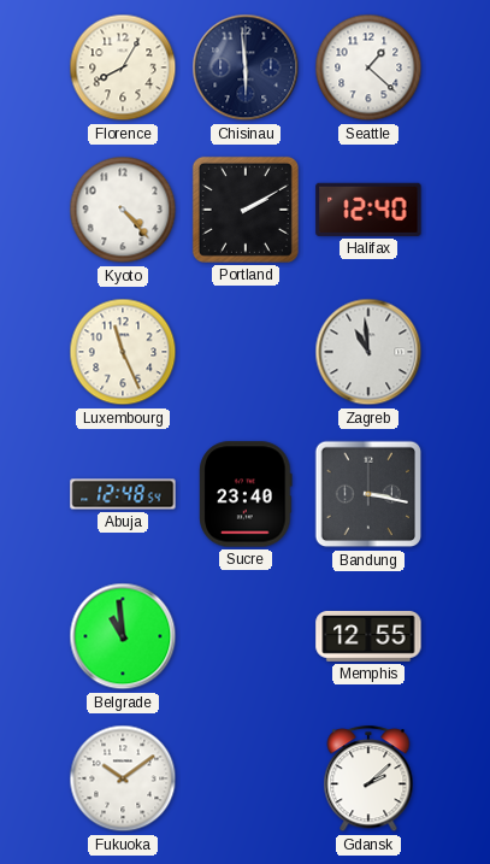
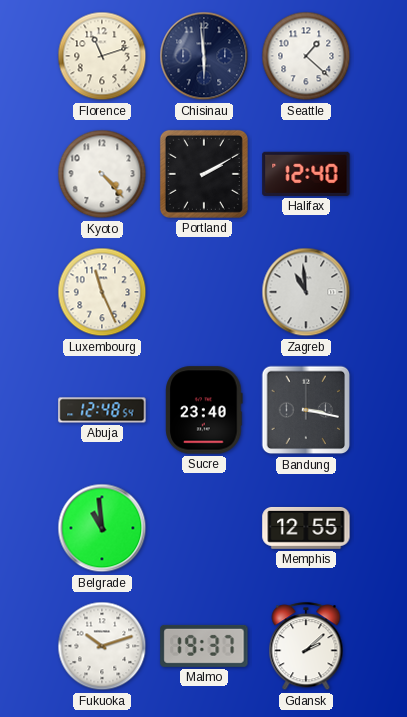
Florence: 8:05 -> 11:12 (102, 56)
Fukuoka: 10:09 -> 10:12 (102, 646)
Malmo: none -> 19:37 (204, 646)
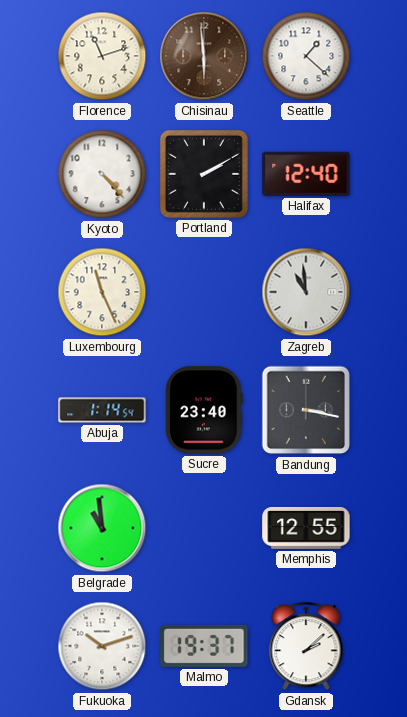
Chisinau dial: navy -> brown (204, 56)
Abuja: 12:48 -> 1:14 (102, 410)
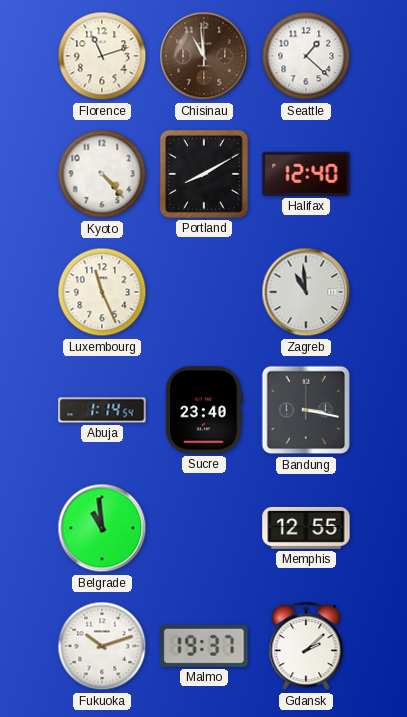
Chisinau: 5:59 -> 10:59 (204, 56)
Portland: 2:10 -> 8:10 (204, 174)
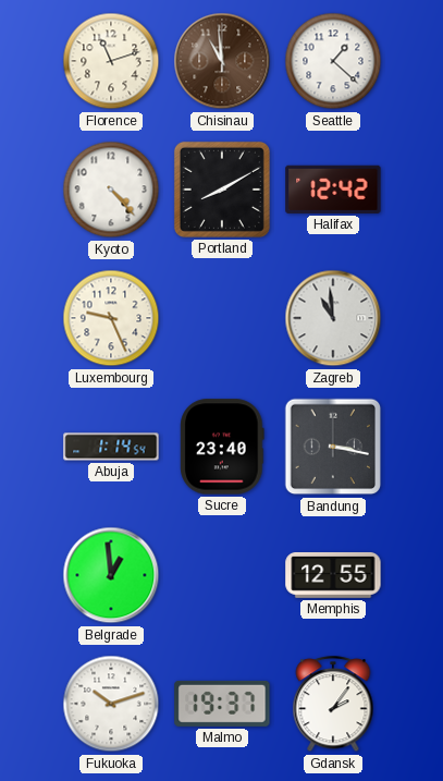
Halifax: 12:40 -> 12:42 (333, 190)
Luxembourg: 11:26 -> 9:26 (111, 318)
Belgrade: 10:59 -> 12:59 (111, 575)
Gdansk: 2:08 -> 2:06 (333, 705)
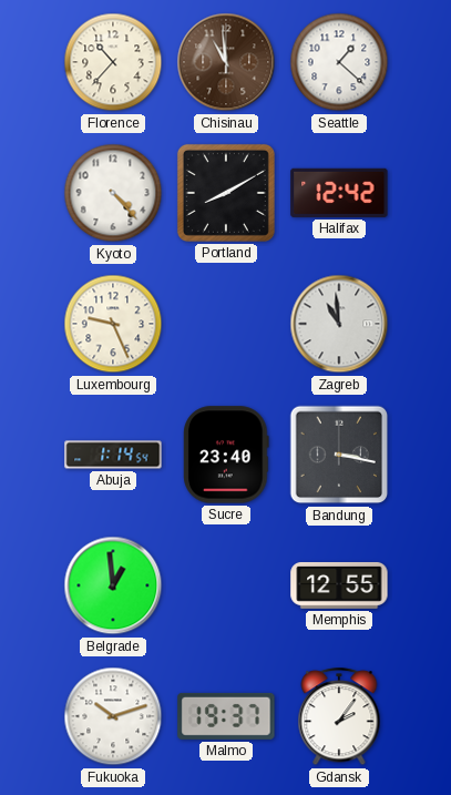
Florence: 11:12 -> 10:37 (113, 62)
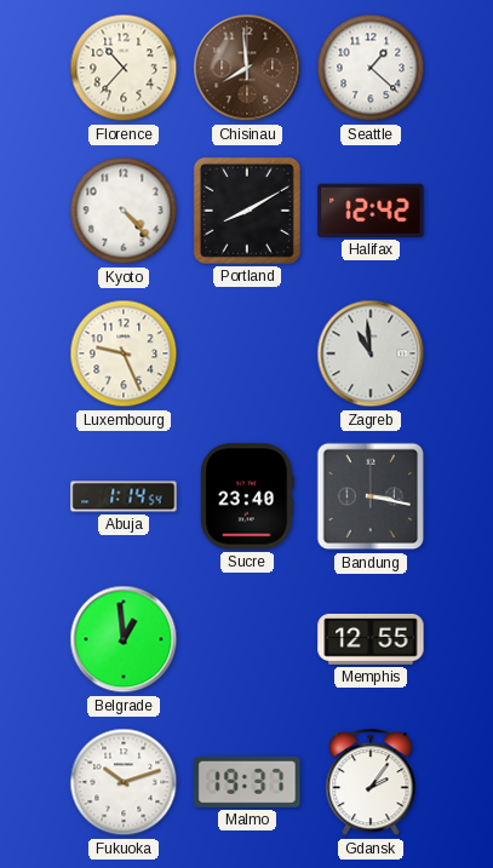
Chisinau: 10:59 -> 7:59 (247, 68)
